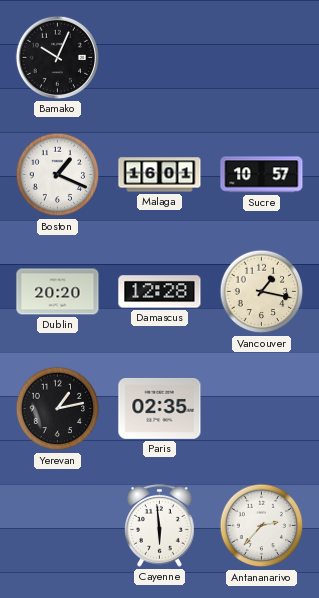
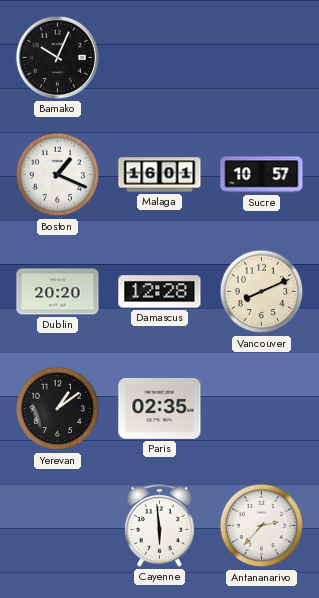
Vancouver: 1:17 -> 8:11 (262, 292)
Yerevan: 1:13 -> 1:09 (58, 409)
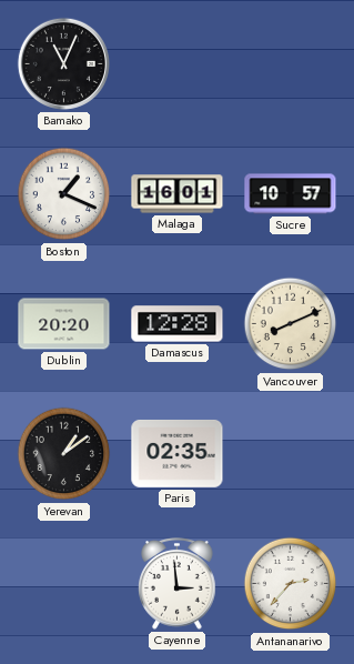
Bamako: 10:04 -> 11:04 (63, 63)
Cayenne: 5:59 -> 2:59 (178, 584)
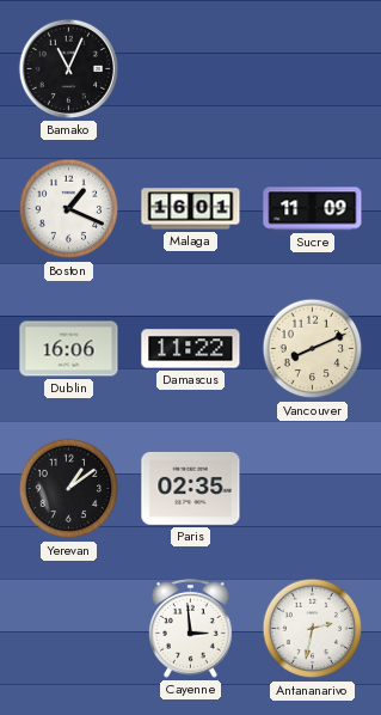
Sucre: 10:57 -> 11:09 (313, 209)
Dublin: 20:20 -> 16:06 (69, 349)
Damascus: 12:28 -> 11:22 (191, 349)
Antananarivo: 2:37 -> 2:32 (313, 629)
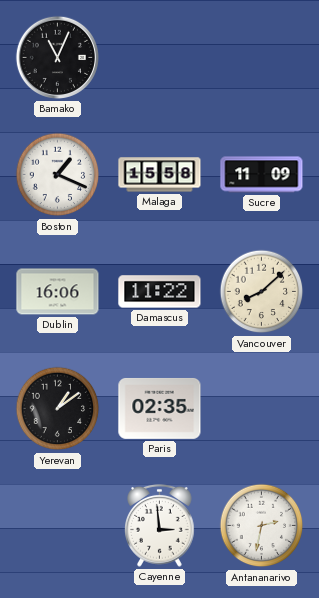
Malaga: 16:01 -> 15:58 (160, 175)
Vancouver: 8:11 -> 8:08 (262, 292)
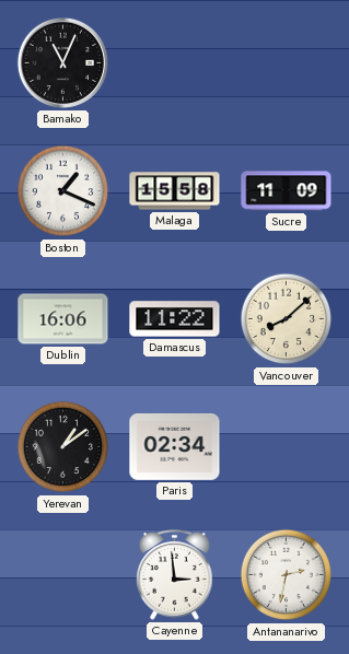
Paris: 02:35 -> 02:34 (175, 446)
